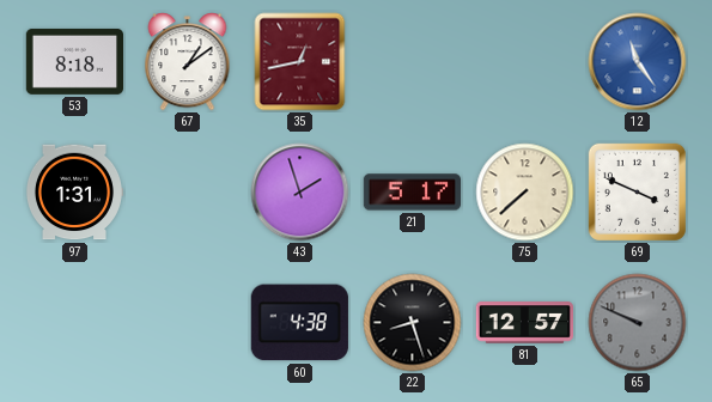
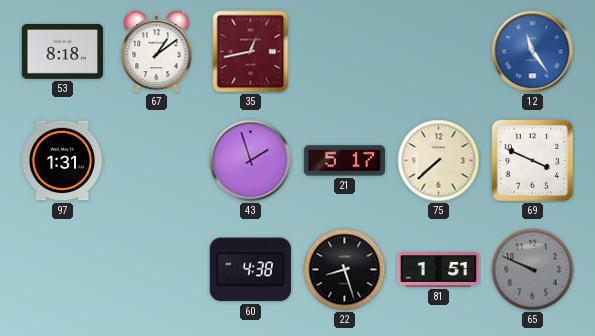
81: 12:57 -> 1:51 (438, 270)
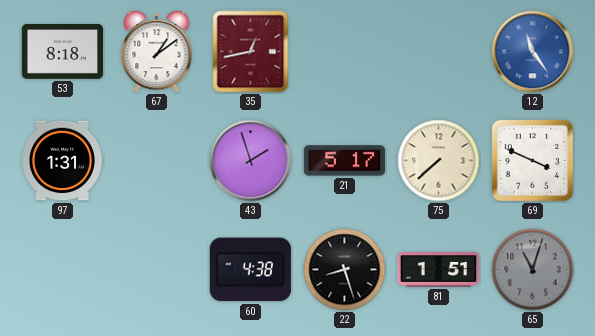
65: 9:49 -> 11:03 (533, 270)
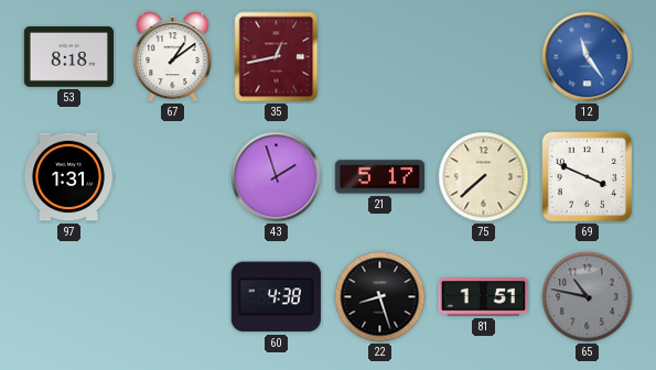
65: 11:03 -> 10:47 (588, 297)
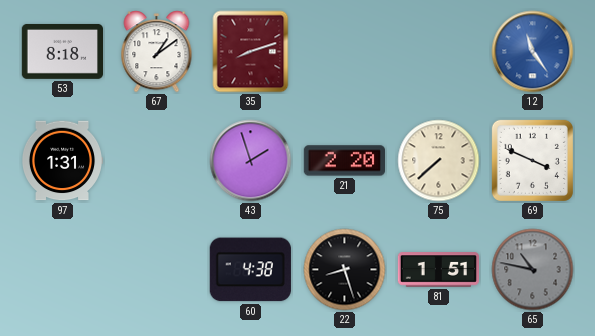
35: 12:43 -> 8:12 (251, 52)
21: 5:17 -> 2:20 (344, 161)
